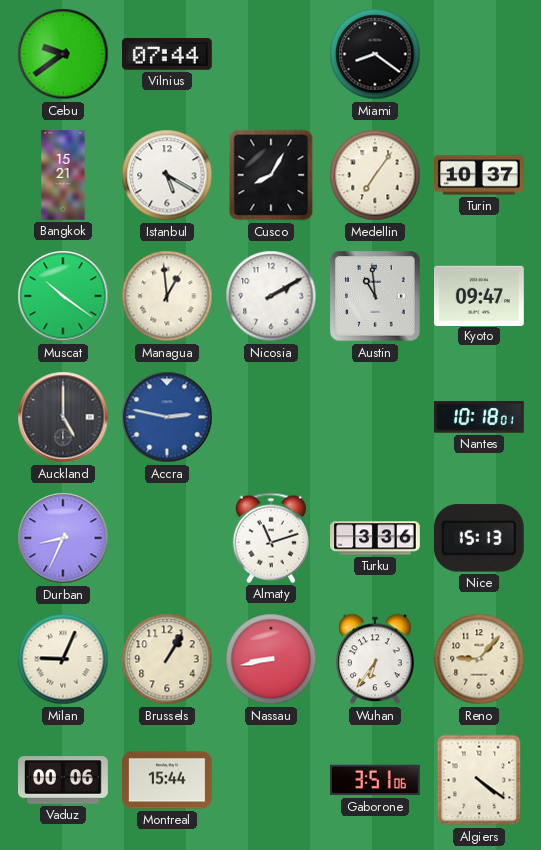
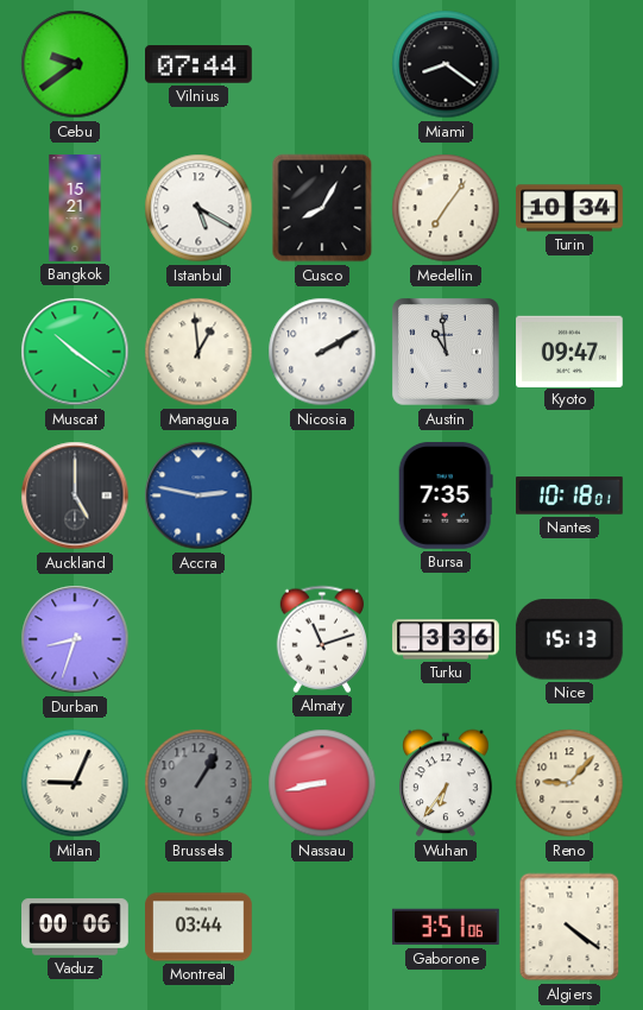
Turin: 10:37 -> 10:34 (570, 208)
Bursa: none -> 7:35 (446, 495)
Durban: 8:34 -> 8:33 (75, 639)
Brussels dial: cream -> grey (198, 783)
Montreal: 15:44 -> 03:44 (200, 927)
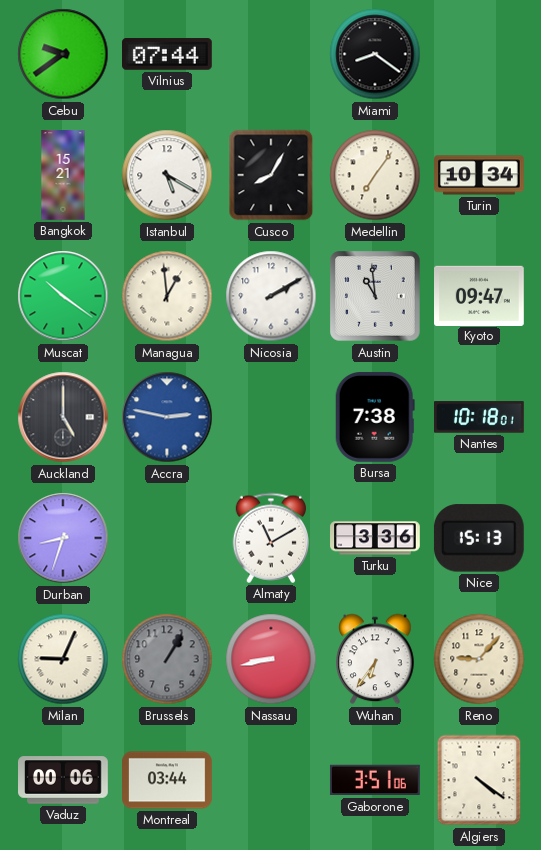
Bursa: 7:35 -> 7:38 (375, 417)
Almaty: 11:12 -> 11:10 (270, 538)
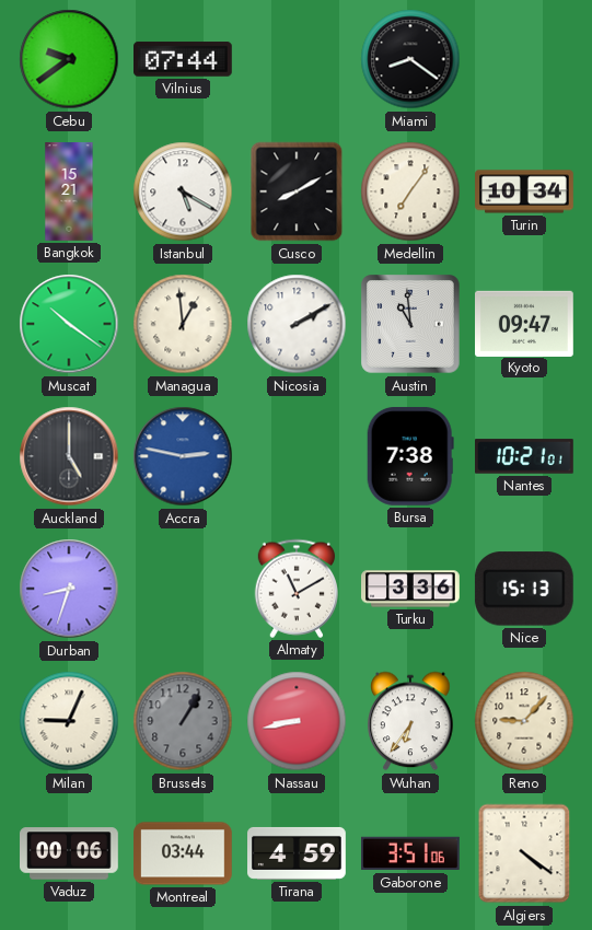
Cusco: 8:05 -> 8:10 (297, 191)
Nantes: 10:18 -> 10:21 (525, 456)
Tirana: none -> 4:59 (298, 853)
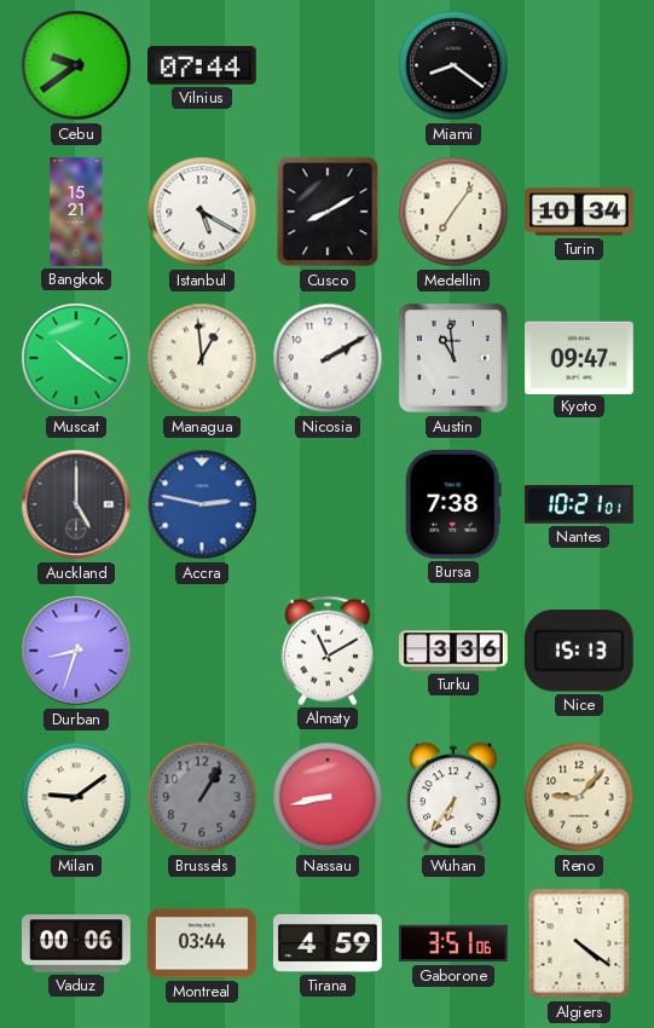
Milan: 9:04 -> 9:09 (76, 797)
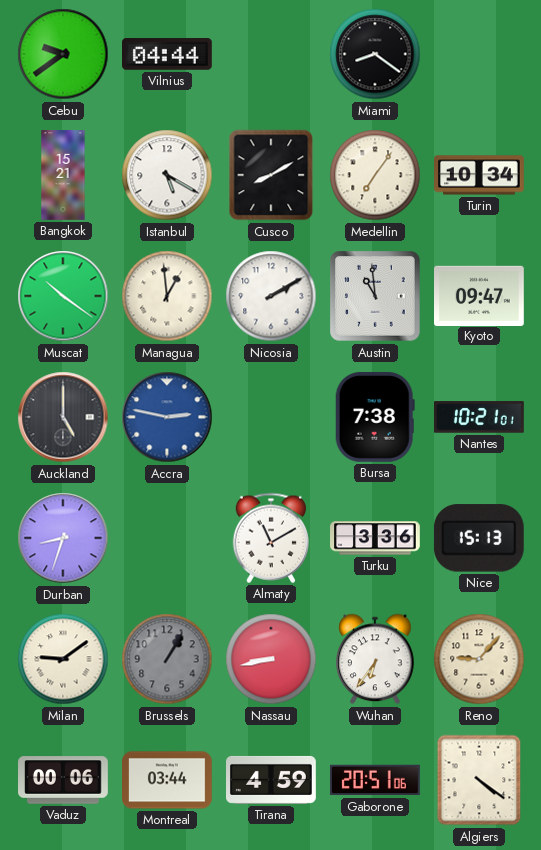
Vilnius: 07:44 -> 04:44 (168, 54)
Gaborone: 3:51 -> 20:51 (375, 780)
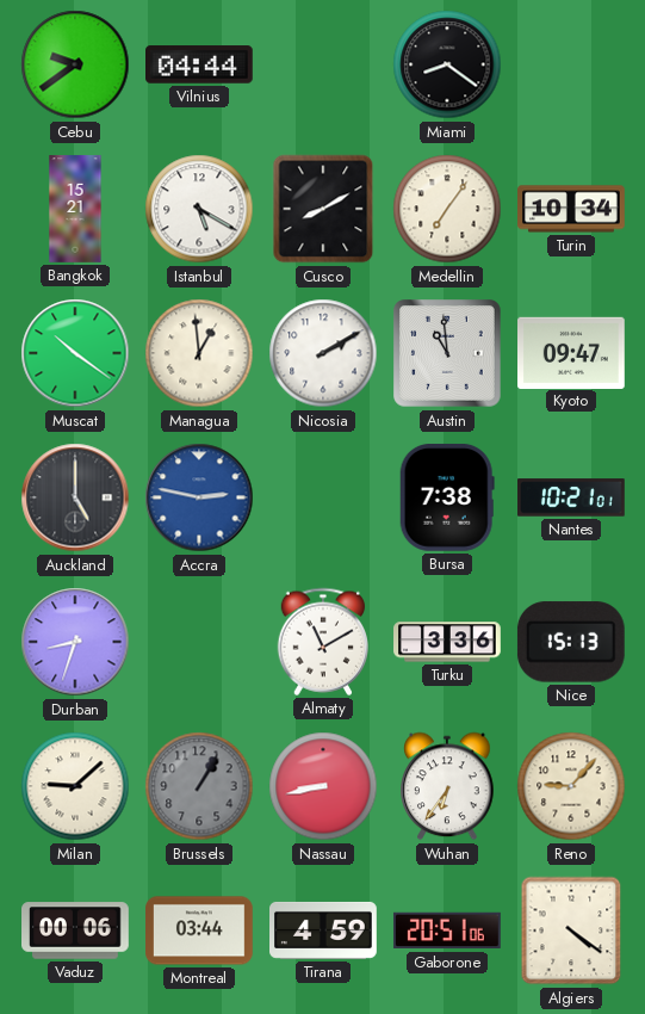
Milan: 9:09 -> 9:08 (75, 786)
